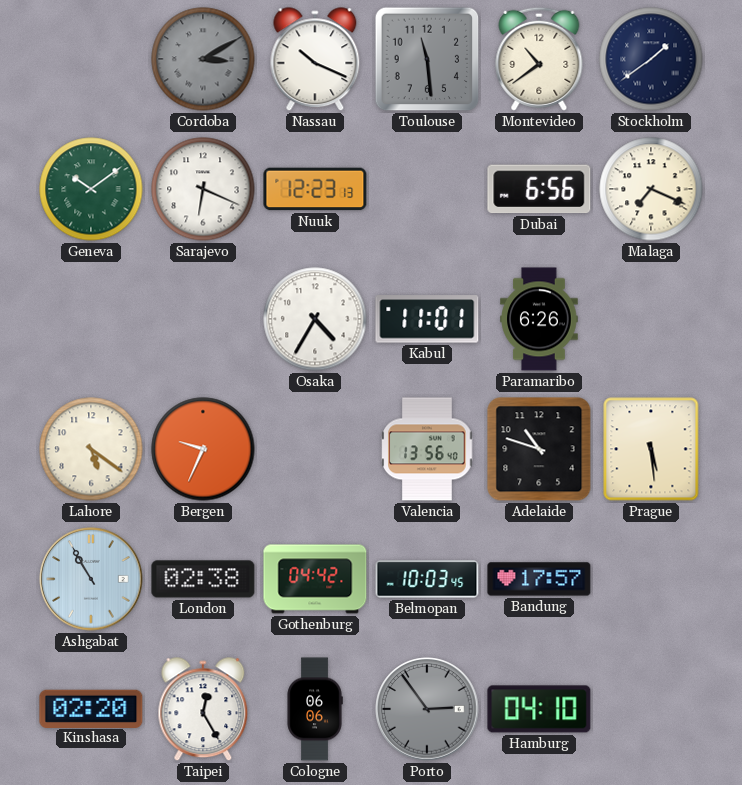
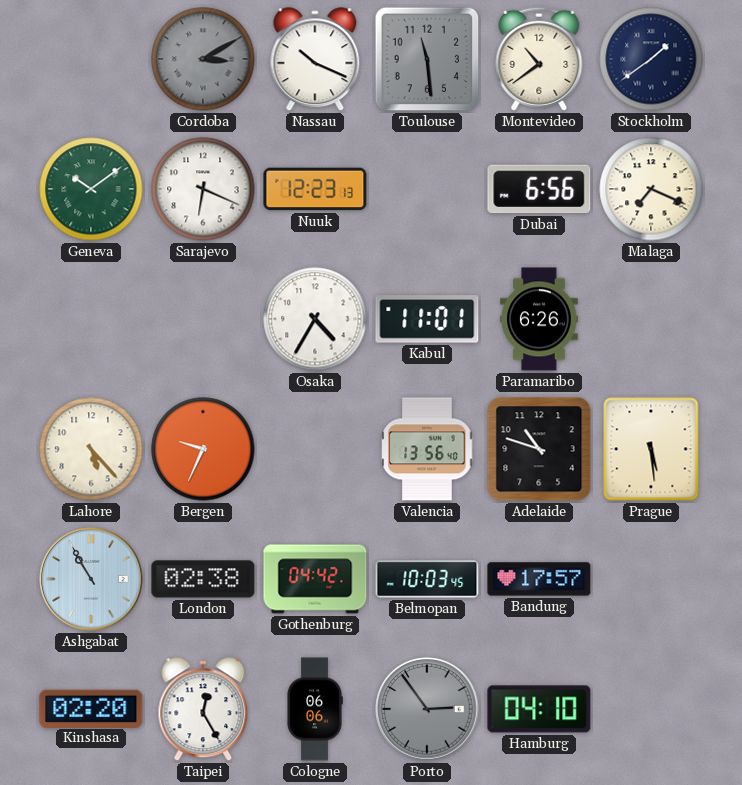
Lahore: 5:21 -> 5:23 (91, 449)
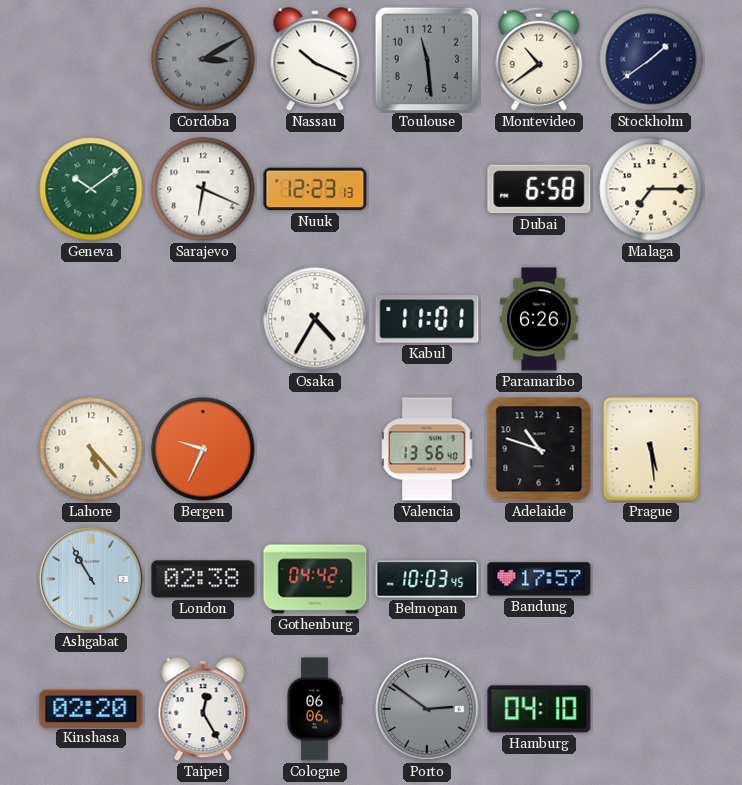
Dubai: 6:56 -> 6:58 (539, 189)
Malaga: 7:19 -> 7:15 (651, 189)
Porto: 2:54 -> 2:51 (427, 709)
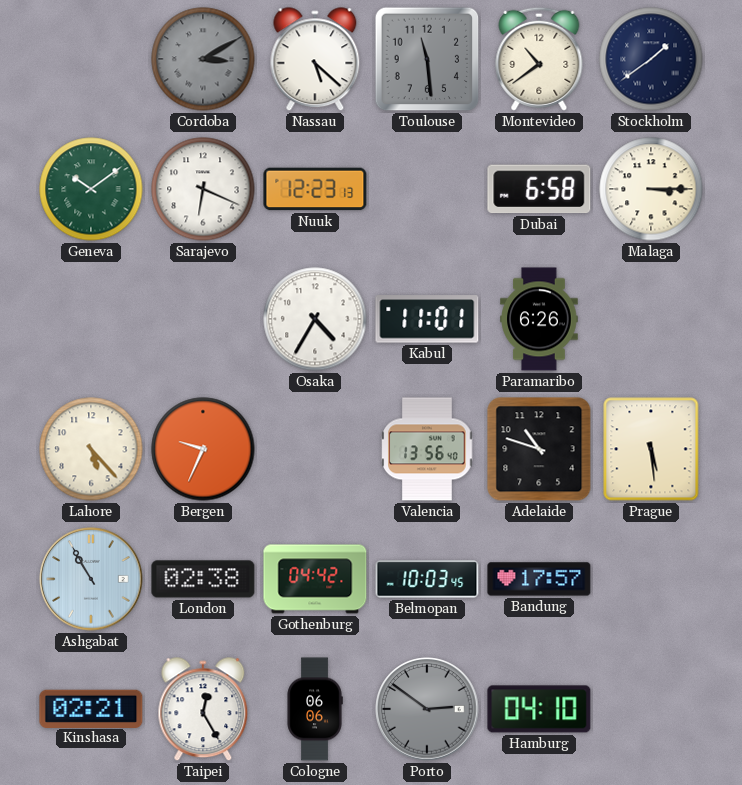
Nassau: 10:19 -> 5:22 (315, 60)
Malaga: 7:15 -> 3:15 (651, 189)
Kinshasa: 02:20 -> 02:21 (91, 708)
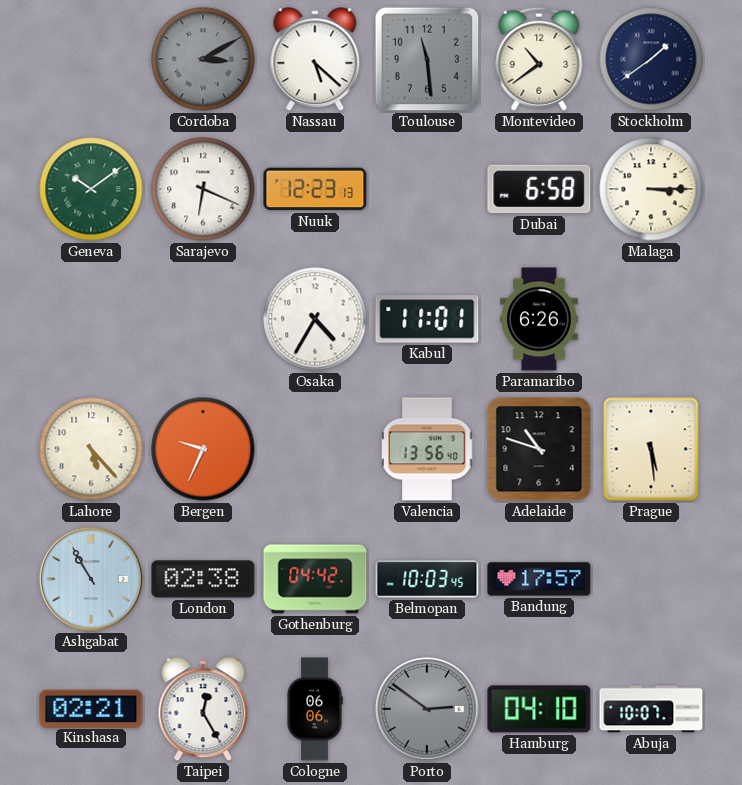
Abuja: none -> 10:07 (651, 709)
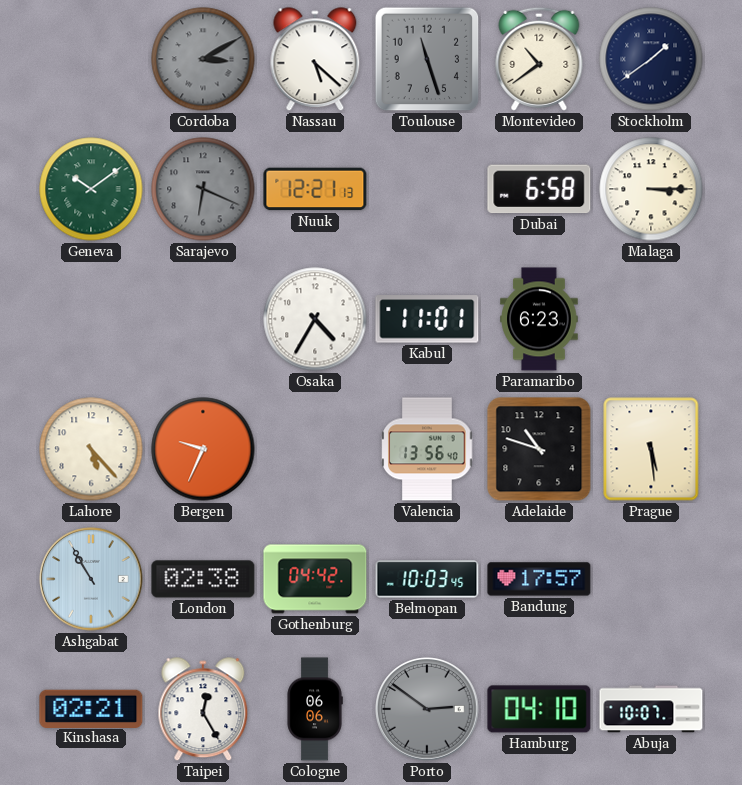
Toulouse: 11:29 -> 11:27 (427, 59)
Sarajevo dial: white -> grey (203, 189)
Nuuk: 12:23 -> 12:21 (315, 189)
Paramaribo: 6:26 -> 6:23 (539, 319)
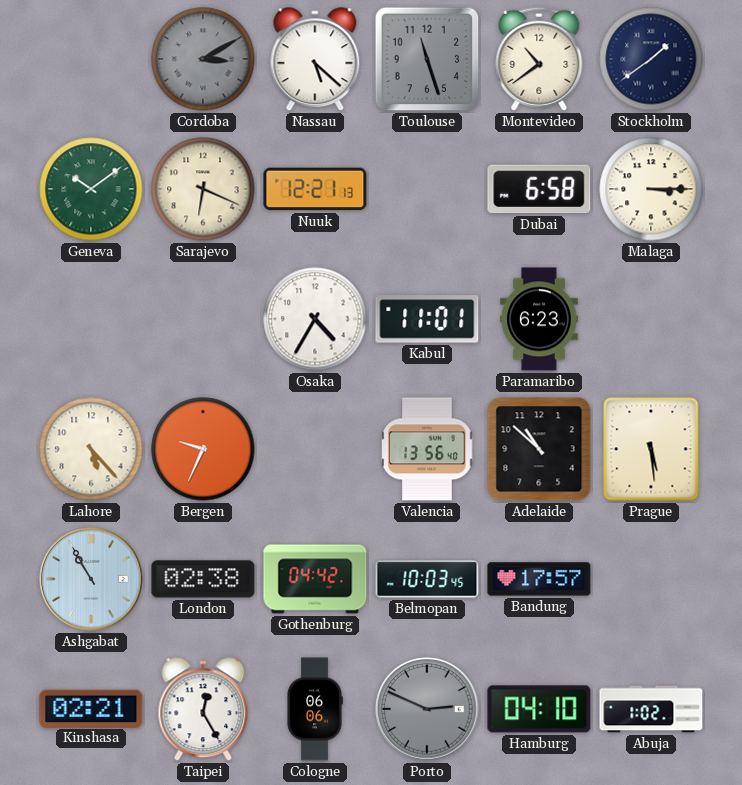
Sarajevo dial: grey -> cream (203, 189)
Adelaide: 10:48 -> 10:52 (539, 449)
Porto: 2:51 -> 2:49 (427, 709)
Abuja: 10:07 -> 1:02 (651, 709)
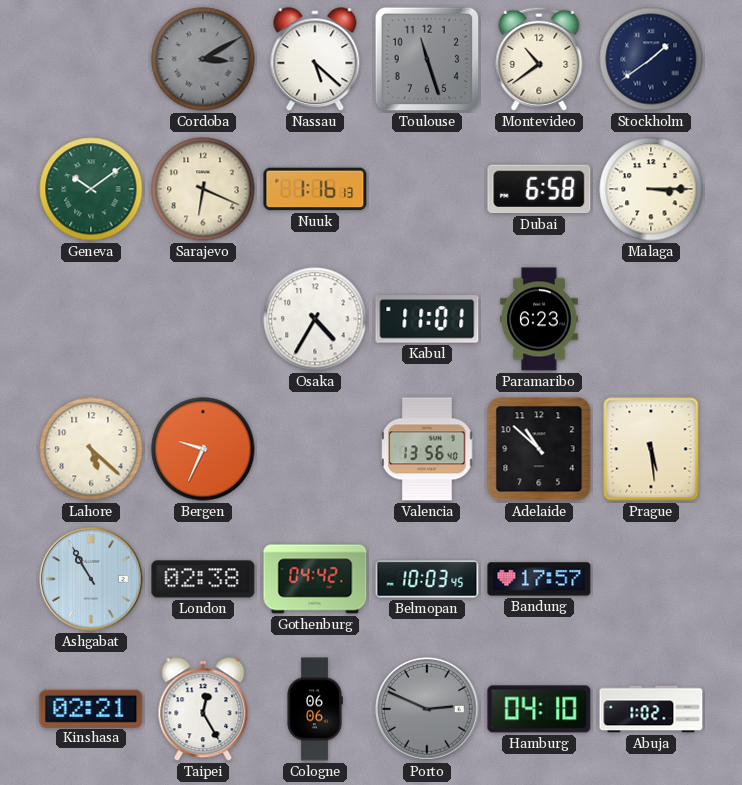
Nuuk: 12:21 -> 1:16 (315, 189)
Lahore: 5:23 -> 5:22 (91, 449)
